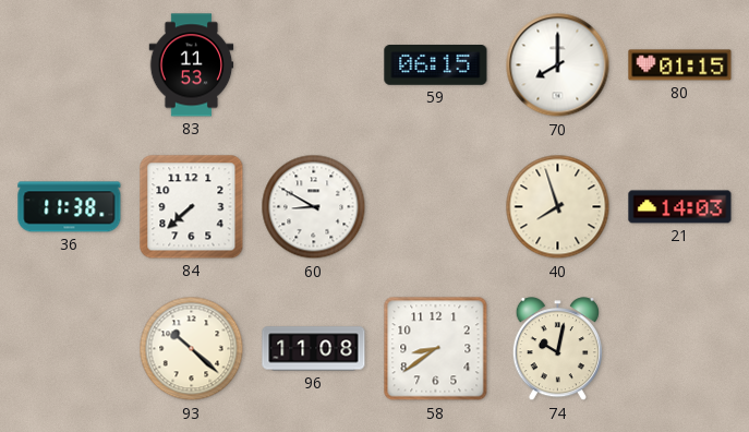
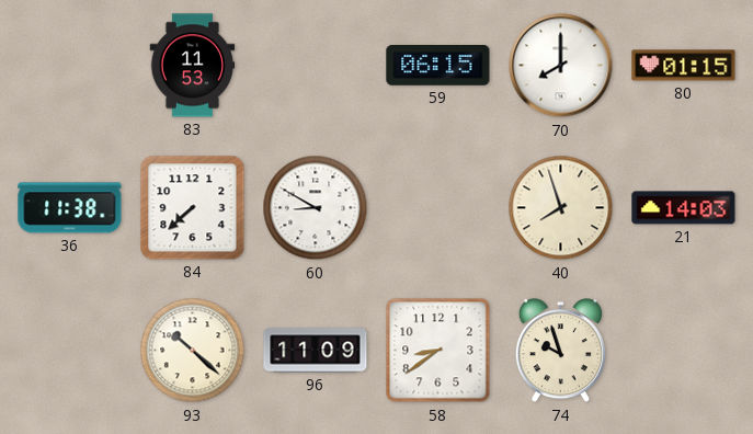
96: 11:08 -> 11:09 (316, 351)
74: 10:02 -> 9:57 (560, 351)
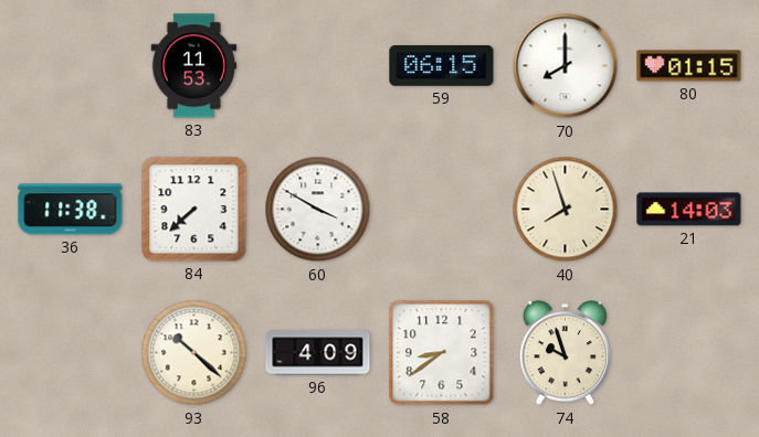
60: 8:50 -> 3:50 (318, 210)
96: 11:09 -> 4:09 (318, 353)
